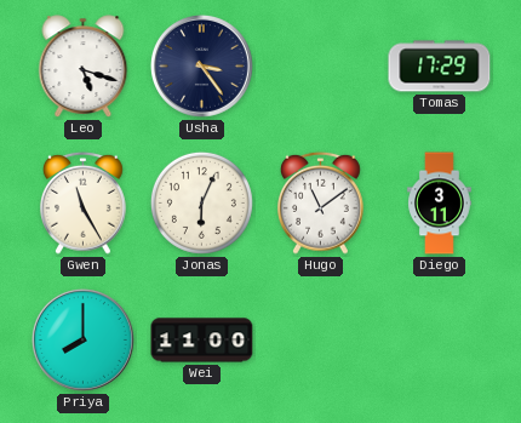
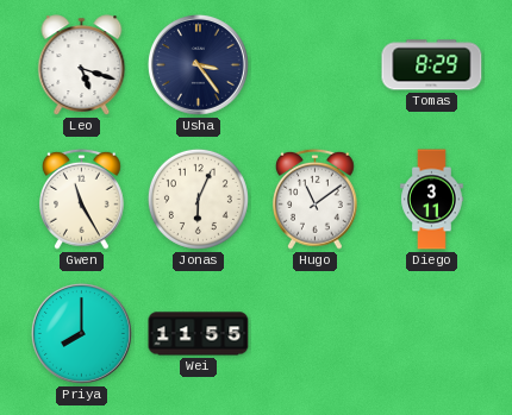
Tomas: 17:29 -> 8:29 (432, 65)
Wei: 11:00 -> 11:55 (199, 334)
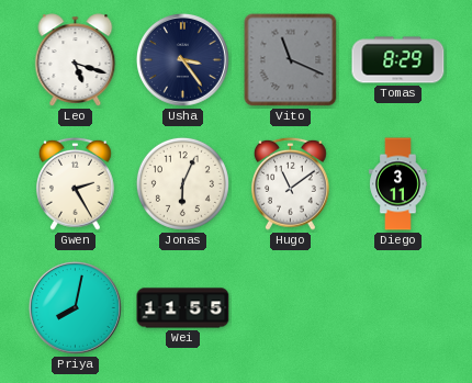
Vito: none -> 11:19 (291, 60)
Gwen: 11:25 -> 2:25 (76, 183)
Priya: 8:00 -> 8:02 (75, 307)
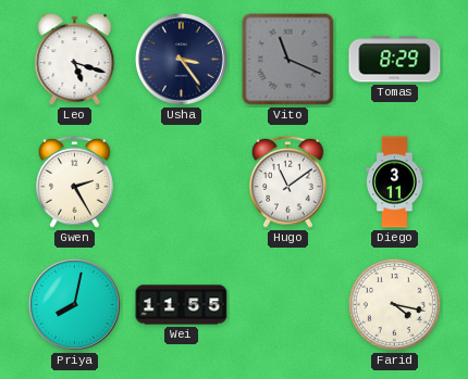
Jonas: 6:04 -> none (182, 183)
Farid: none -> 4:17 (394, 304)
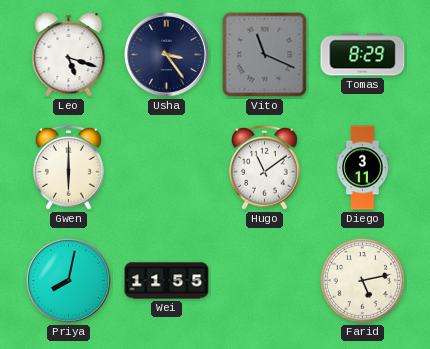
Gwen: 2:25 -> 6:00 (69, 167)
Farid: 4:17 -> 5:13 (362, 280)
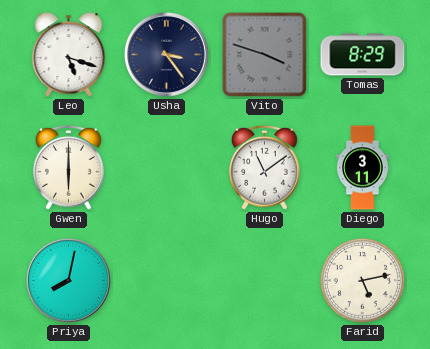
Vito: 11:19 -> 3:48 (265, 55)
Wei: 11:55 -> none (167, 281)
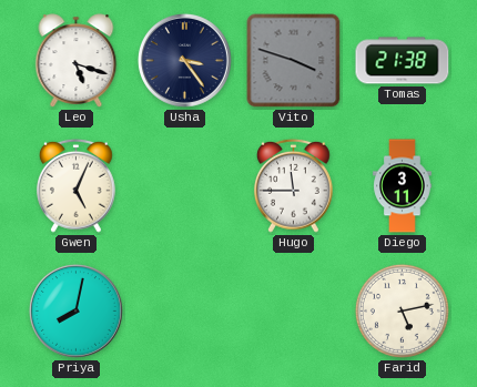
Tomas: 8:29 -> 21:38 (403, 61)
Gwen: 6:00 -> 5:04 (77, 185)
Hugo: 11:09 -> 11:45 (294, 185)
